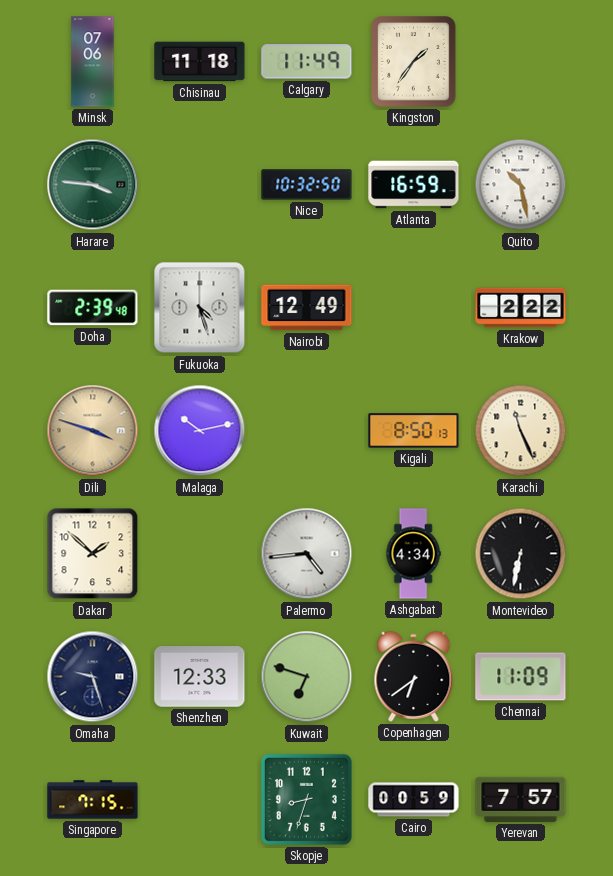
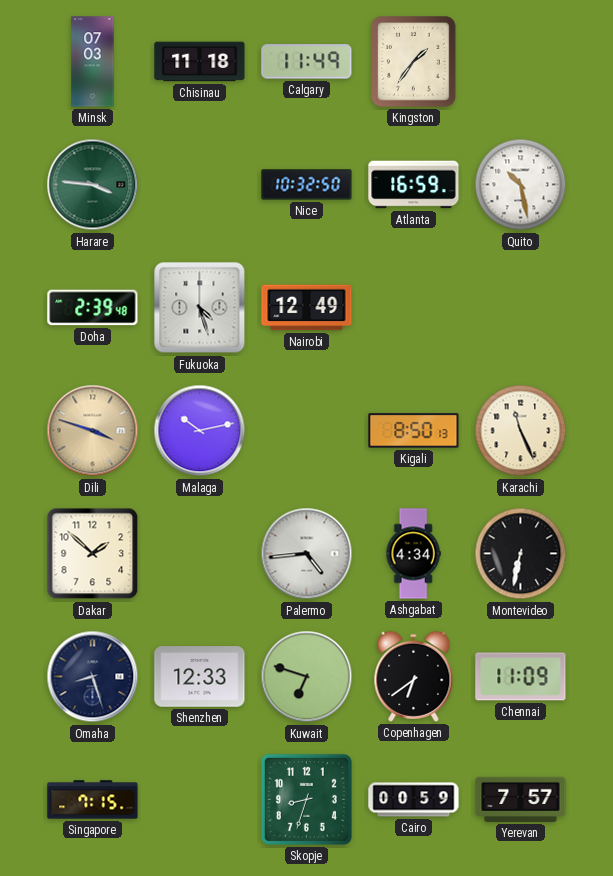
Minsk: 07:06 -> 07:03 (93, 62)
Krakow: 2:22 -> none (521, 308)
Omaha: 9:27 -> 8:27 (93, 677)
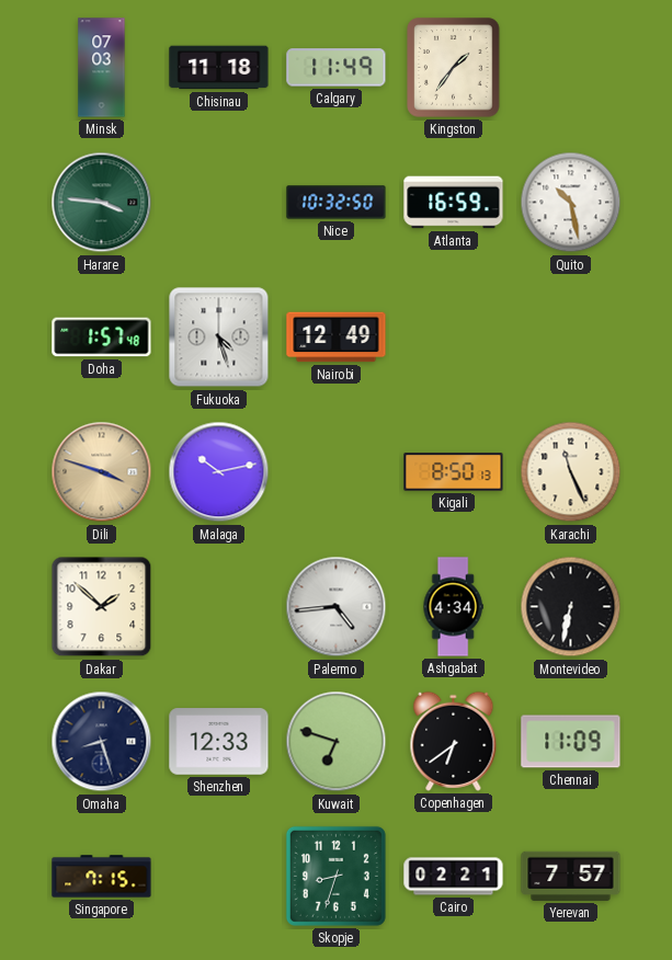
Doha: 2:39 -> 1:57 (102, 338)
Cairo: 00:59 -> 02:21 (454, 877)
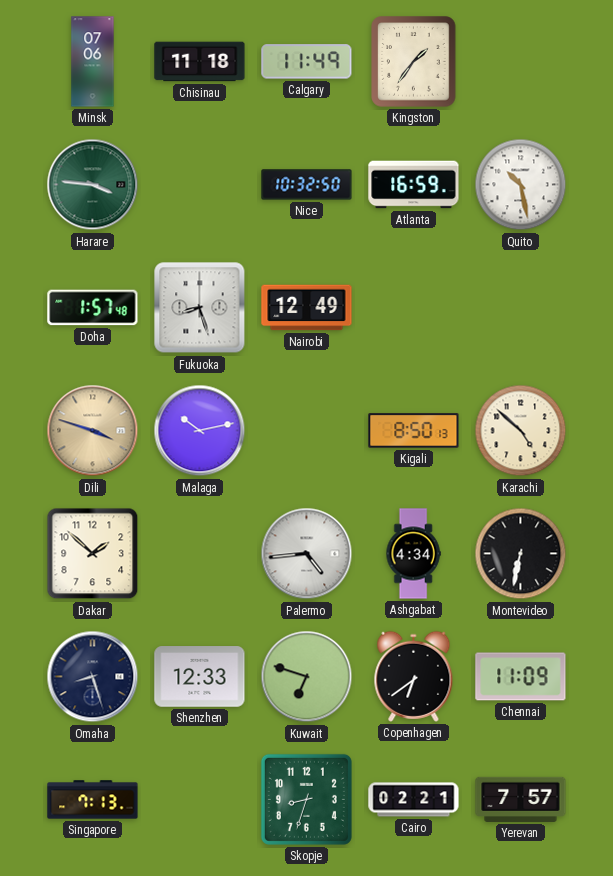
Minsk: 07:03 -> 07:06 (93, 62)
Fukuoka: 4:27 -> 8:27 (200, 308)
Karachi: 11:26 -> 4:52 (521, 431)
Singapore: 7:15 -> 7:13 (93, 800)
